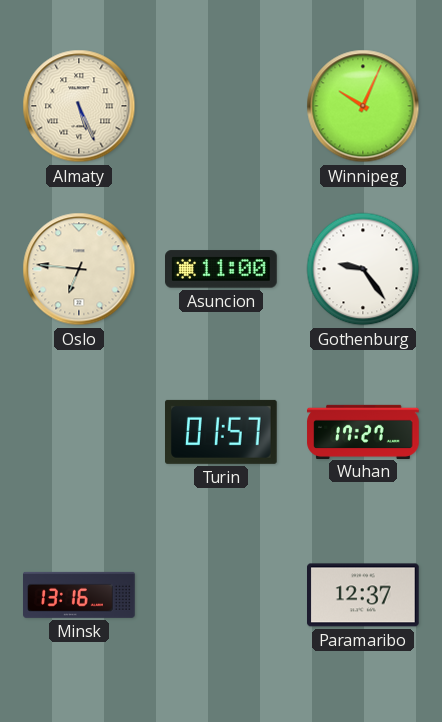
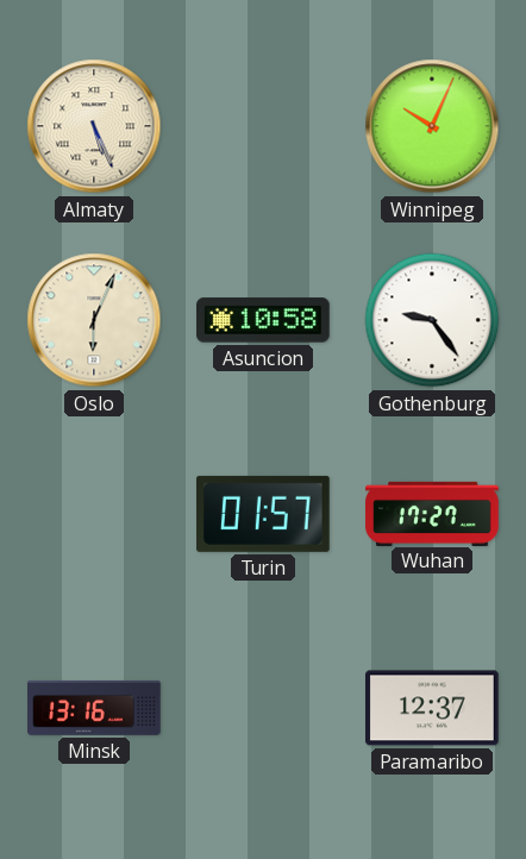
Oslo: 6:46 -> 6:04 (94, 320)
Asuncion: 11:00 -> 10:58 (264, 320)
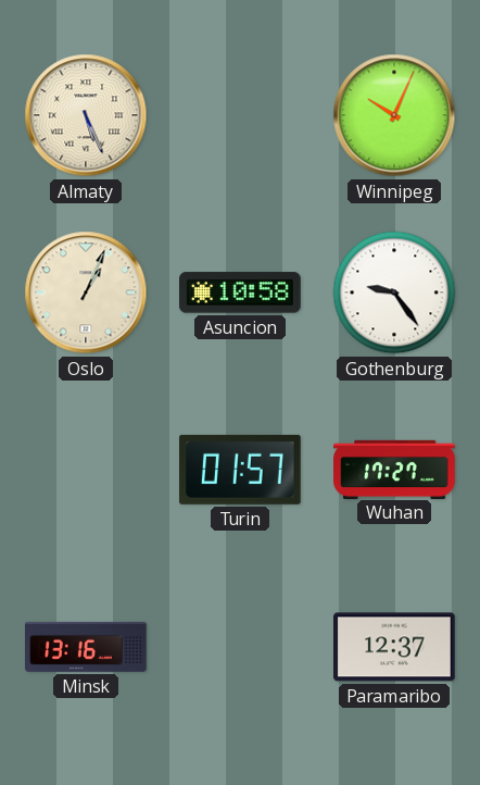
Oslo: 6:04 -> 1:04 (86, 292)
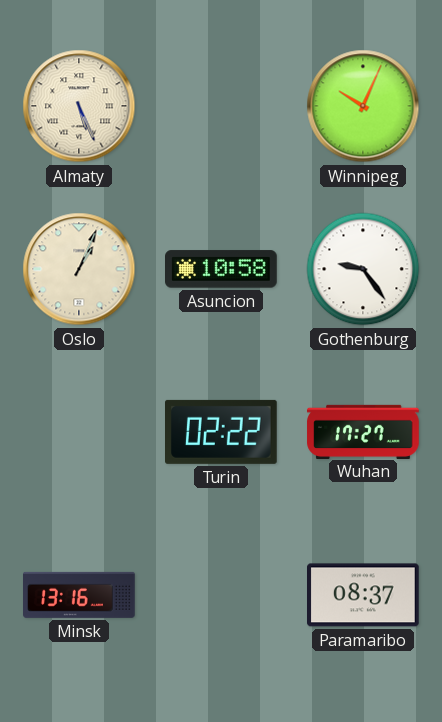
Turin: 01:57 -> 02:22 (222, 432)
Paramaribo: 12:37 -> 08:37 (364, 595)
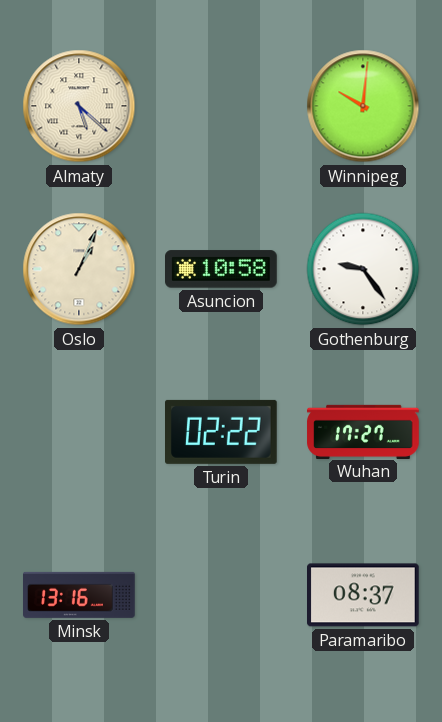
Almaty: 5:26 -> 5:22 (79, 106)
Winnipeg: 10:04 -> 10:01 (363, 106)
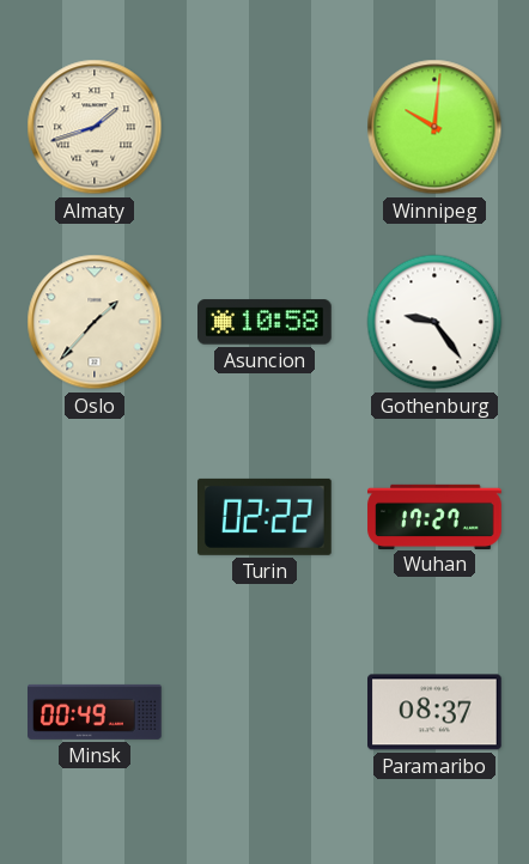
Almaty: 5:22 -> 1:42 (95, 127)
Oslo: 1:04 -> 1:37 (95, 322)
Minsk: 13:16 -> 00:49 (96, 712)
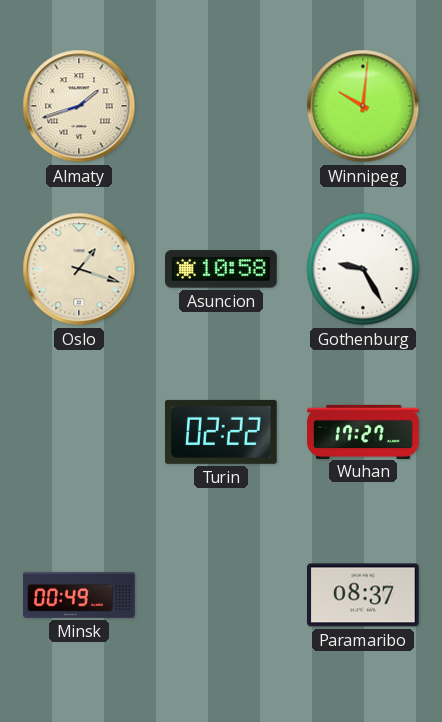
Oslo: 1:37 -> 1:18 (79, 269)
Gothenburg: 9:24 -> 9:25 (363, 269)
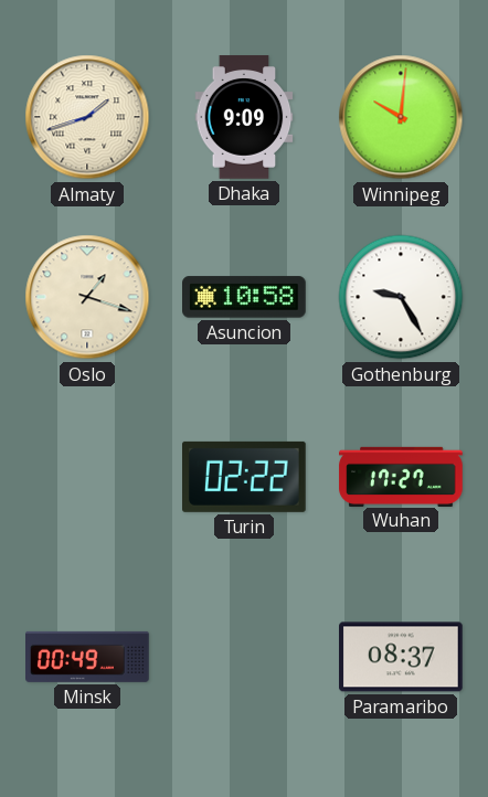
Dhaka: none -> 9:09 (244, 117)
